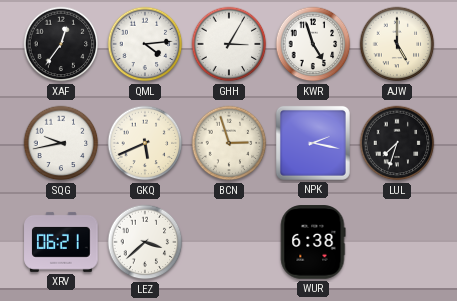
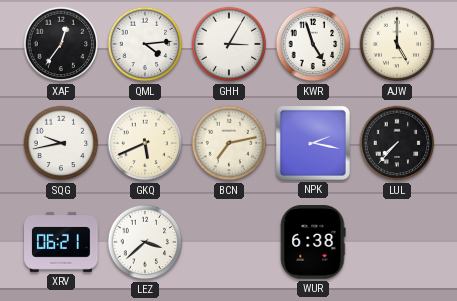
BCN: 2:57 -> 7:13 (229, 143)
LUL: 7:33 -> 7:37 (397, 143)
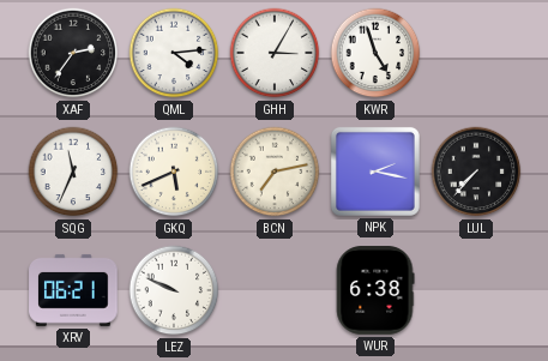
XAF: 12:36 -> 2:36 (73, 53)
AJW: 5:00 -> none (397, 44)
SQG: 9:43 -> 11:34 (73, 172)
LEZ: 3:38 -> 9:49 (174, 290)
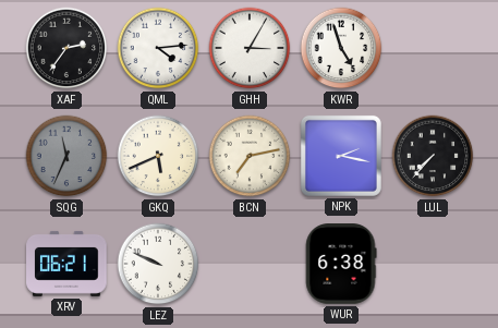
SQG dial: white -> grey (66, 156)
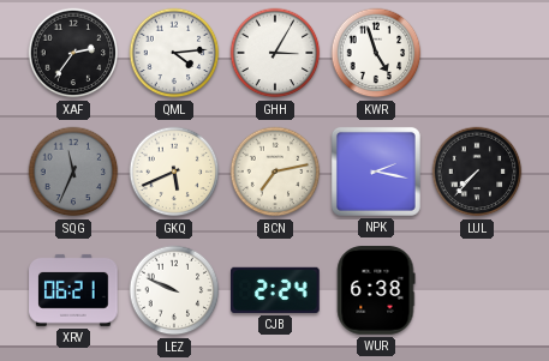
CJB: none -> 2:24 (276, 290)
